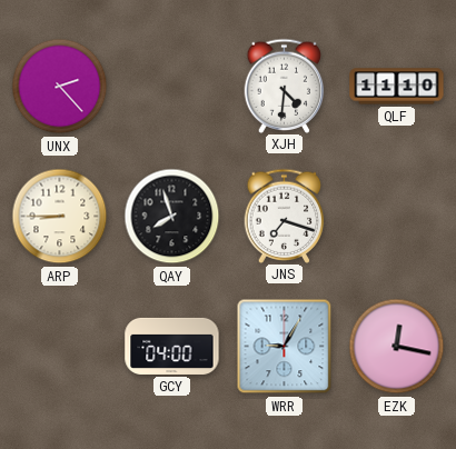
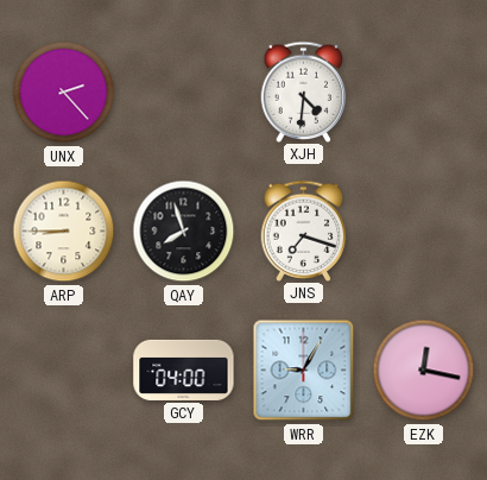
QLF: 11:10 -> none (397, 87)
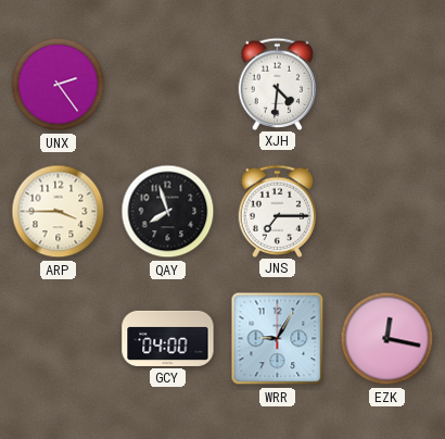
UNX: 2:23 -> 2:24 (59, 85)
ARP: 8:45 -> 3:45 (59, 212)
JNS: 7:18 -> 7:15 (278, 211)
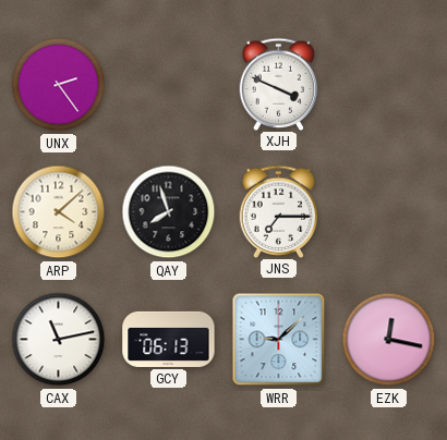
XJH: 4:31 -> 3:49 (279, 84)
ARP: 3:45 -> 4:08 (59, 212)
CAX: none -> 11:13 (59, 340)
GCY: 04:00 -> 06:13 (169, 339)
WRR: 9:05 -> 9:08 (279, 340)
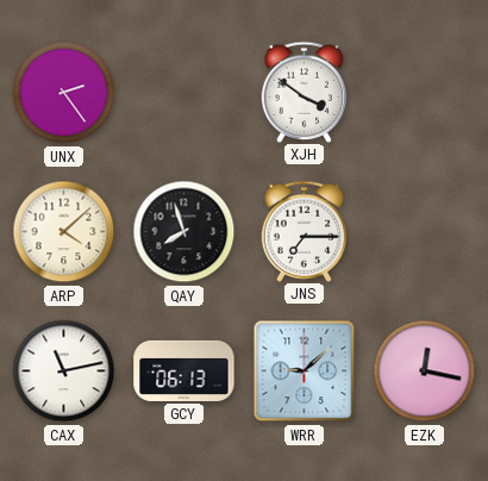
XJH: 3:49 -> 3:51 (305, 92)
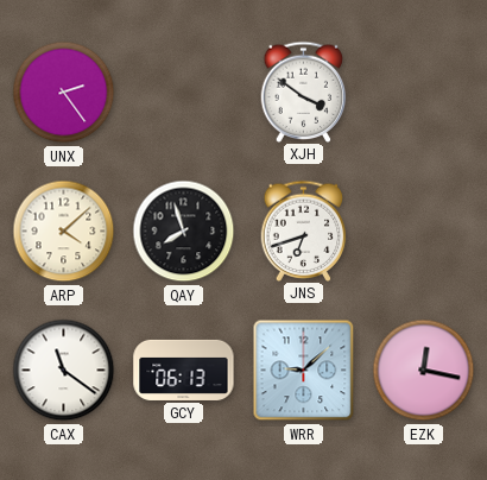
JNS: 7:15 -> 6:42 (304, 230)
CAX: 11:13 -> 11:21 (64, 371)
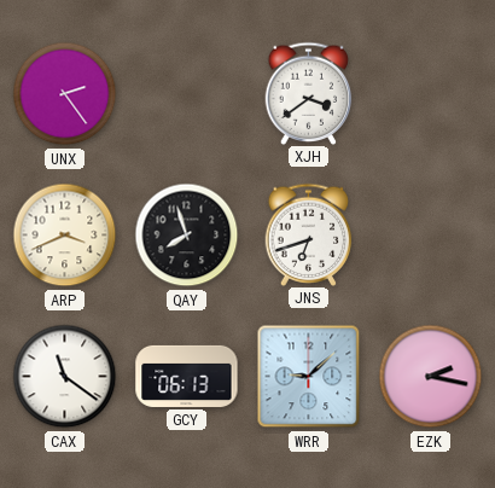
XJH: 3:51 -> 3:39 (309, 93)
ARP: 4:08 -> 3:41 (65, 236)
EZK: 12:17 -> 2:17 (431, 377)
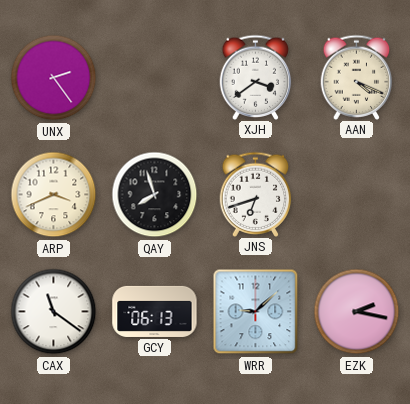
AAN: none -> 4:19 (357, 77)
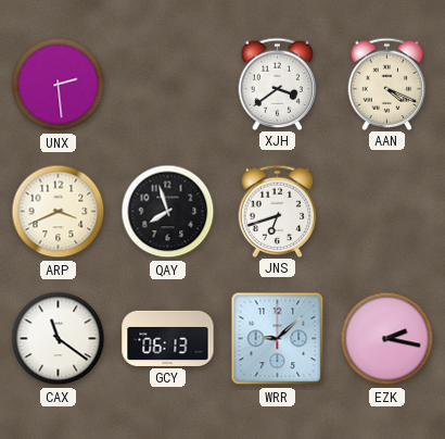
UNX: 2:24 -> 2:29 (59, 85)
